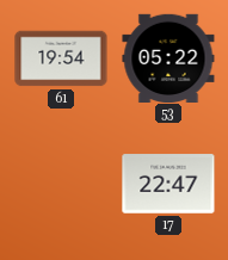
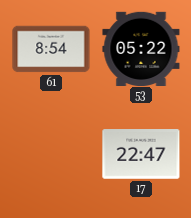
61: 19:54 -> 8:54 (51, 49)
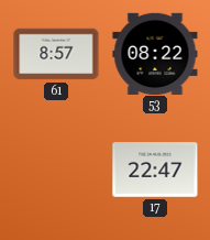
61: 8:54 -> 8:57 (56, 54)
53: 05:22 -> 08:22 (155, 53)
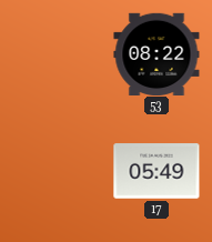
61: 8:57 -> none (56, 54)
17: 22:47 -> 05:49 (157, 171)
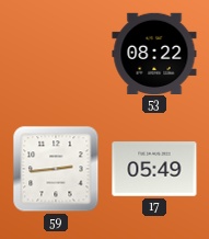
59: none -> 2:44 (56, 169)
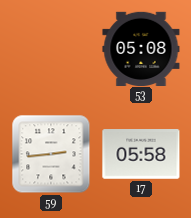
53: 08:22 -> 05:08 (141, 48)
17: 05:49 -> 05:58 (141, 154)
